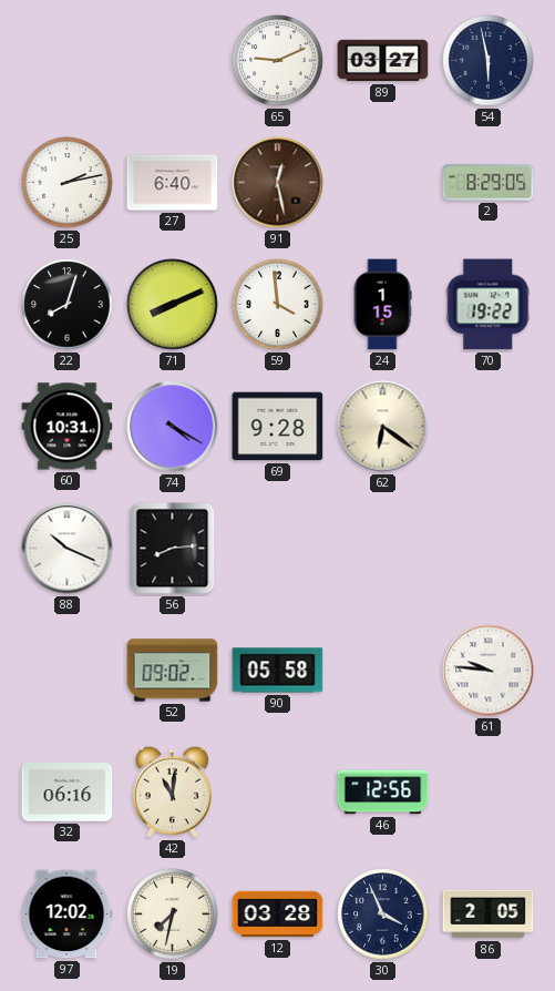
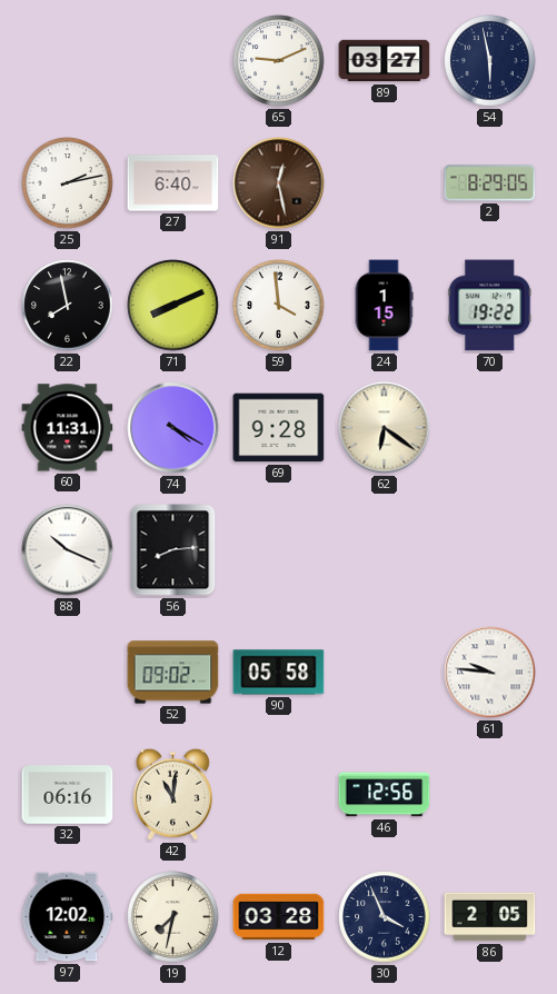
22: 8:03 -> 7:58 (68, 306)
60: 10:31 -> 11:31 (68, 428)
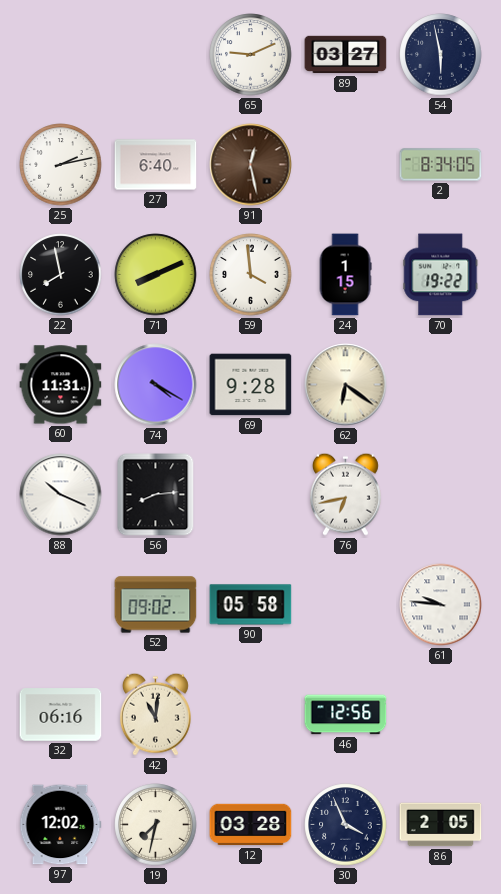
2: 8:29 -> 8:34 (441, 165)
76: none -> 6:43 (345, 494)
